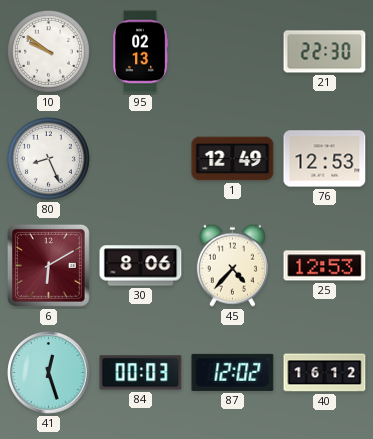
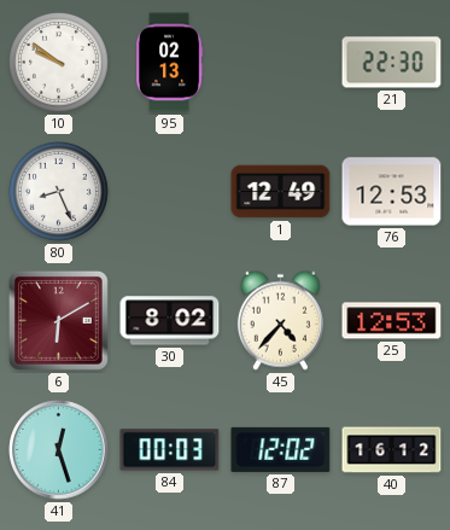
30: 8:06 -> 8:02 (170, 321)
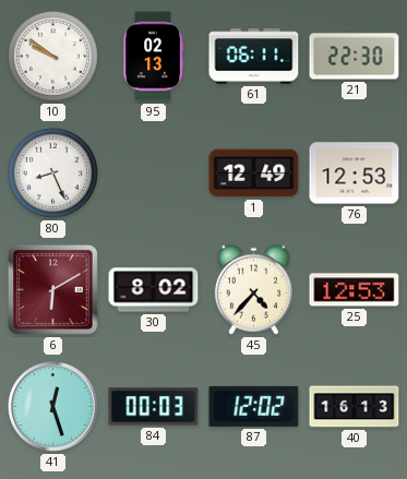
61: none -> 06:11 (254, 57)
40: 16:12 -> 16:13 (355, 407)
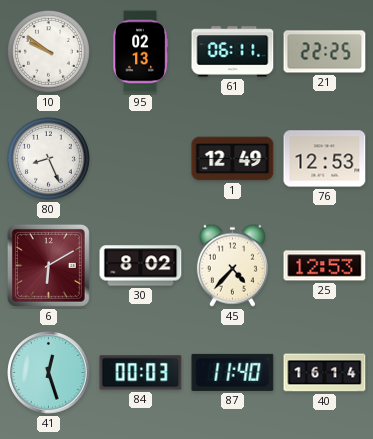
21: 22:30 -> 22:25 (325, 52)
87: 12:02 -> 11:40 (233, 372)
40: 16:13 -> 16:14 (325, 373)
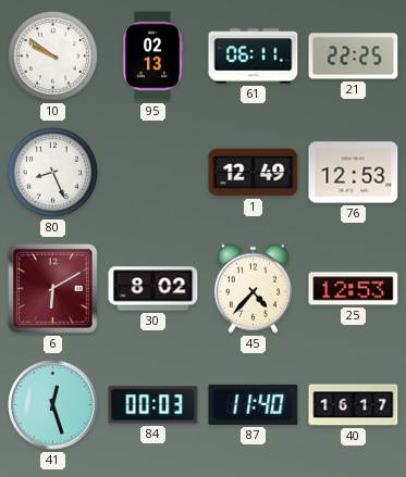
40: 16:14 -> 16:17 (354, 405)
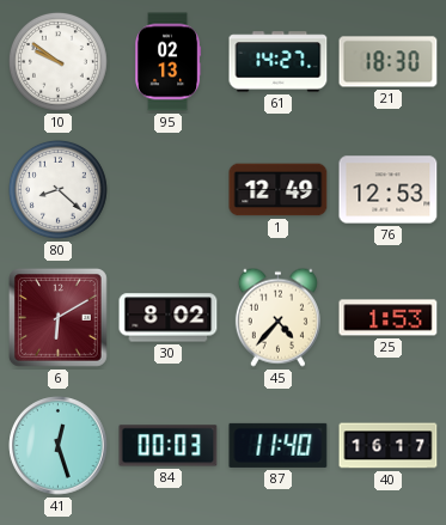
61: 06:11 -> 14:27 (279, 62)
21: 22:25 -> 18:30 (389, 62)
80: 8:26 -> 8:22 (57, 189)
25: 12:53 -> 1:53 (389, 318)
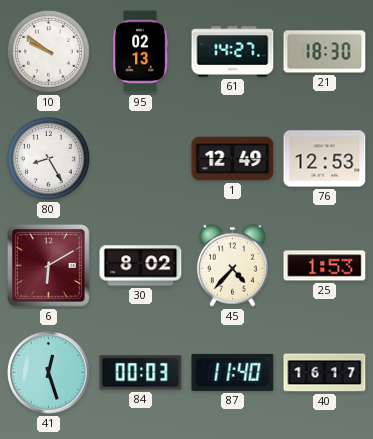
80: 8:22 -> 8:25 (48, 158)
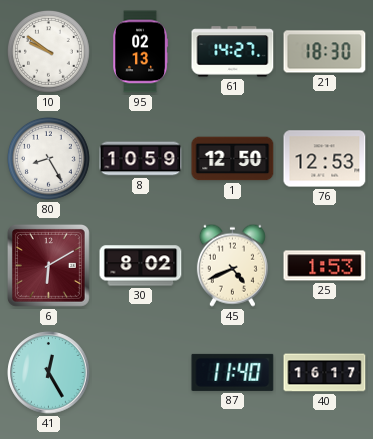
8: none -> 10:59 (141, 159)
1: 12:49 -> 12:50 (233, 159)
45: 4:37 -> 4:41 (232, 265)
41: 12:27 -> 12:25 (49, 373)
84: 00:03 -> none (141, 373)
